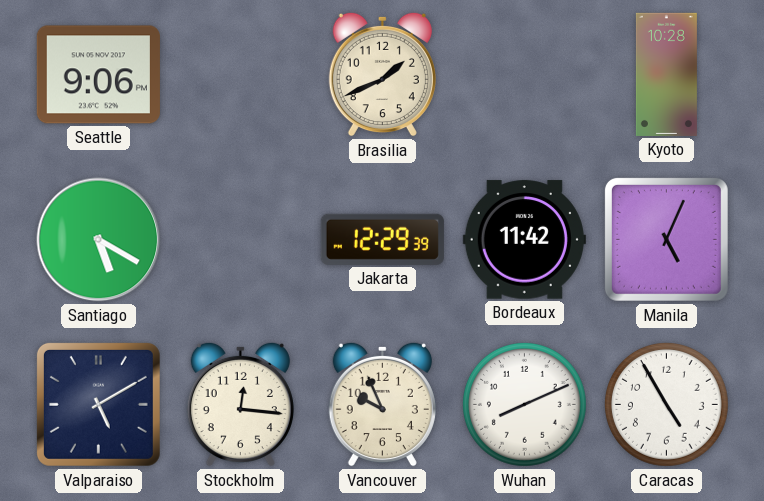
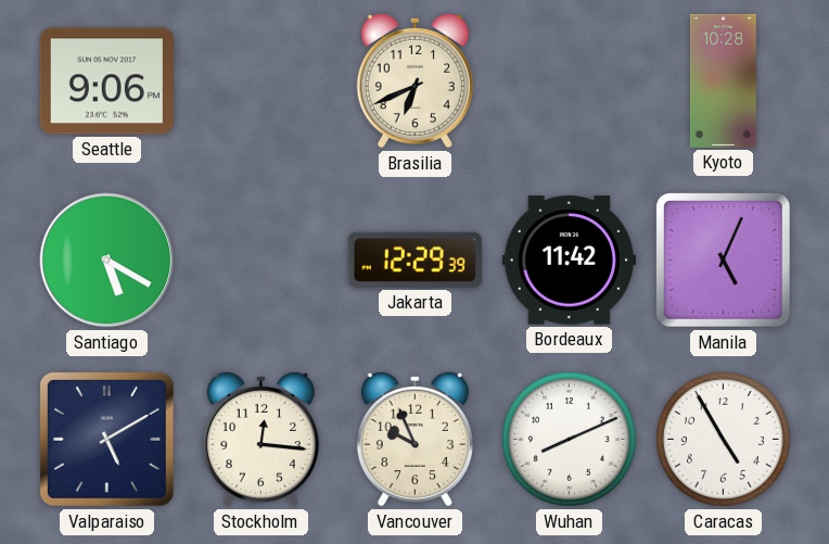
Brasilia: 1:41 -> 6:41 (414, 80)
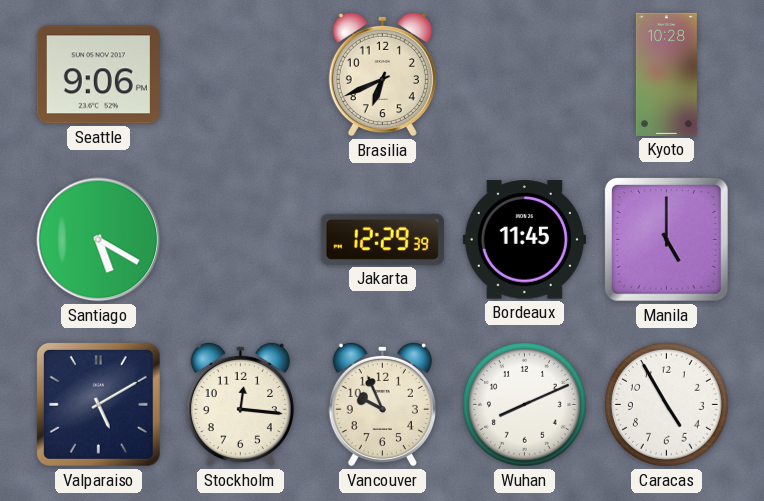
Bordeaux: 11:42 -> 11:45 (524, 240)
Manila: 5:04 -> 5:00 (666, 239)
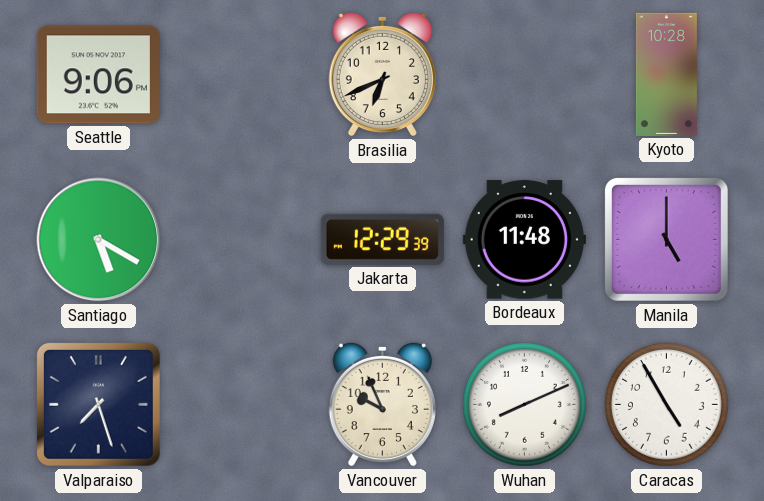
Bordeaux: 11:45 -> 11:48 (524, 240)
Valparaiso: 5:10 -> 7:27 (98, 404)
Stockholm: 12:16 -> none (240, 404)
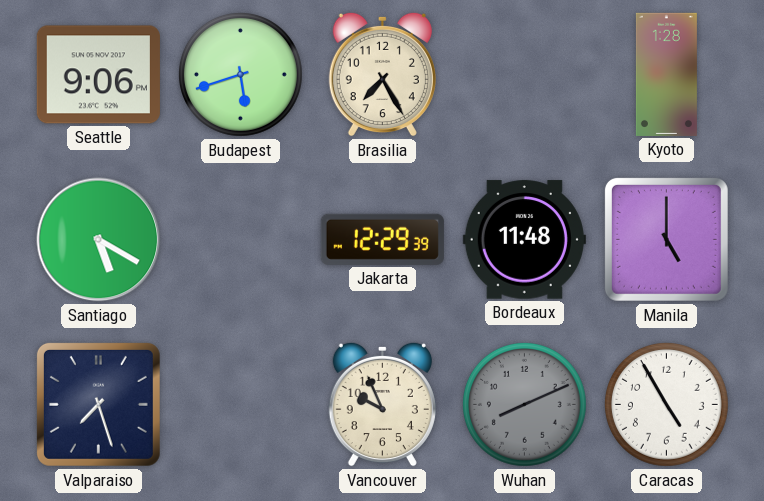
Budapest: none -> 5:42 (240, 74)
Brasilia: 6:41 -> 7:25 (382, 74)
Kyoto: 10:28 -> 1:28 (666, 74)
Wuhan dial: white -> grey (524, 404)
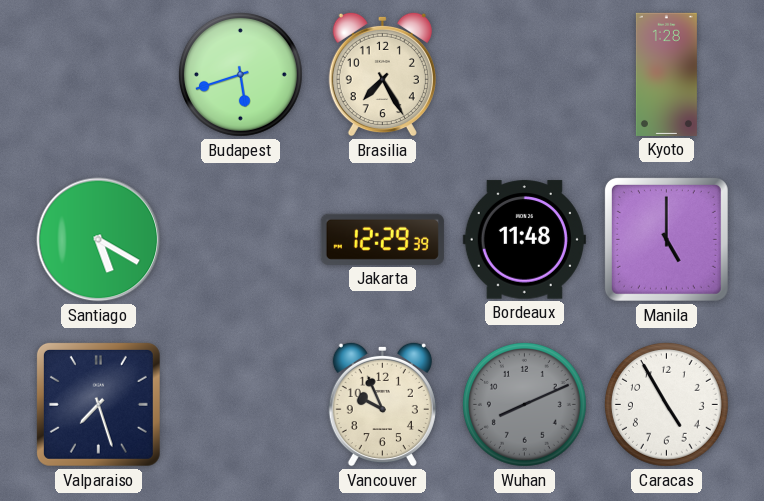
Seattle: 9:06 -> none (98, 75)
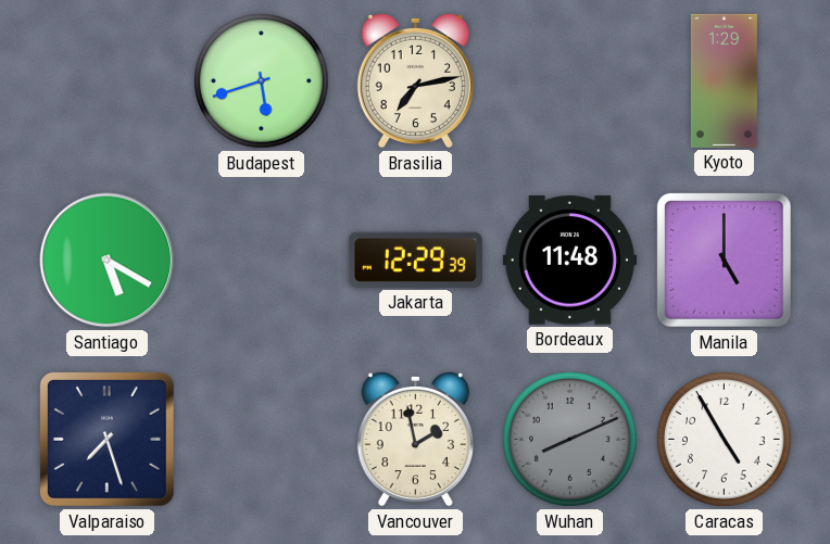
Brasilia: 7:25 -> 7:13 (415, 80)
Kyoto: 1:28 -> 1:29 (724, 80)
Vancouver: 9:56 -> 1:58 (415, 439)
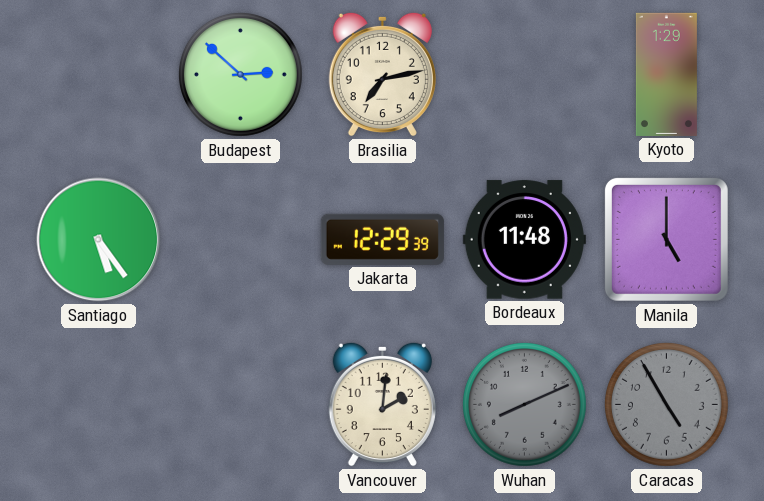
Budapest: 5:42 -> 2:52 (240, 74)
Santiago: 5:20 -> 5:24 (99, 240)
Valparaiso: 7:27 -> none (106, 439)
Vancouver: 1:58 -> 2:01 (382, 404)
Caracas dial: white -> grey (666, 404)
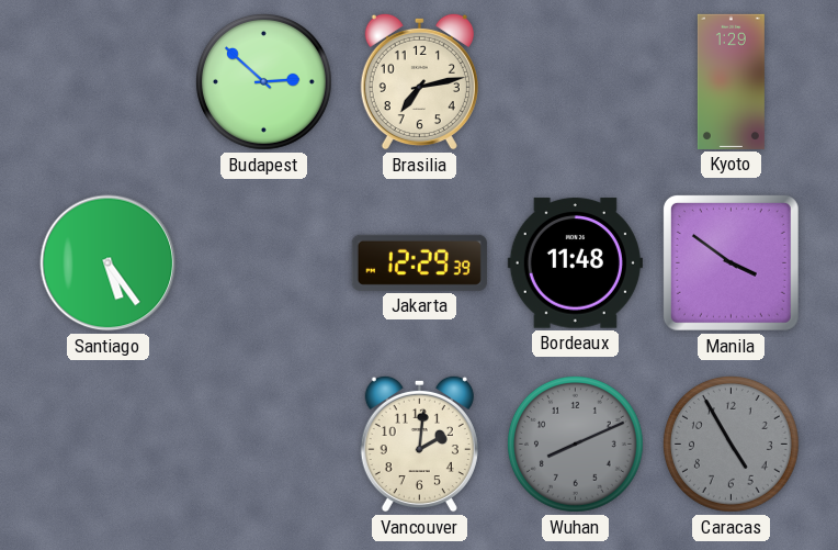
Manila: 5:00 -> 3:51 (731, 262)
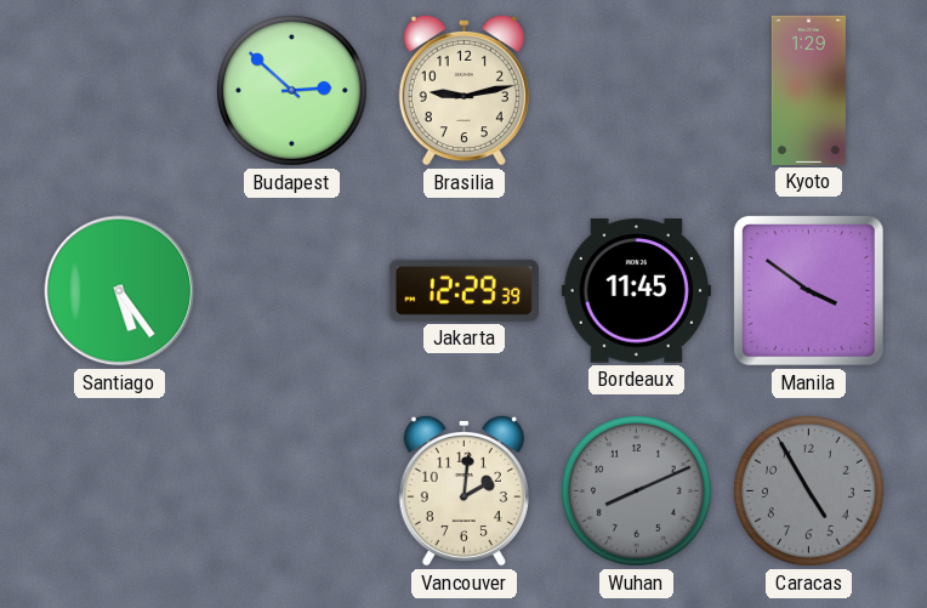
Brasilia: 7:13 -> 9:13 (463, 90)
Bordeaux: 11:48 -> 11:45 (636, 291)
